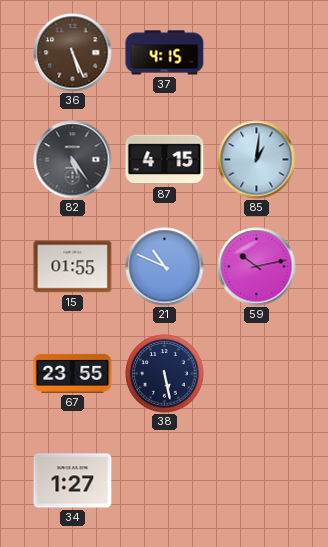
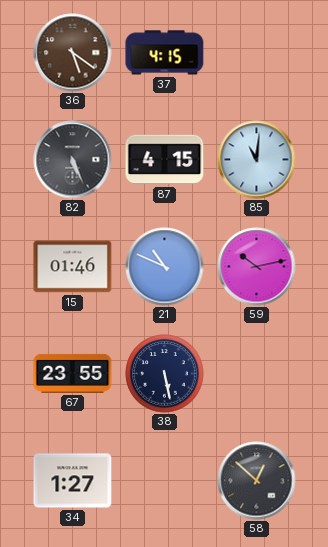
36: 5:26 -> 5:21 (73, 53)
82: 5:24 -> 5:26 (73, 160)
85: 1:01 -> 11:01 (257, 160)
15: 01:55 -> 01:46 (73, 267)
58: none -> 12:52 (257, 481)
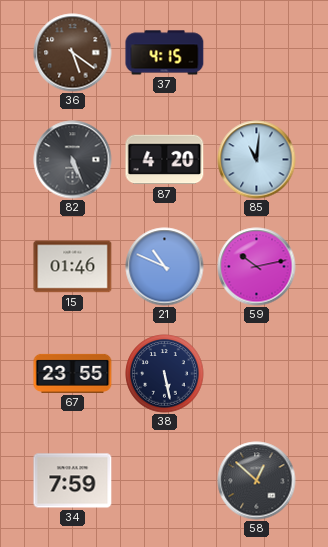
87: 4:15 -> 4:20 (165, 160)
34: 1:27 -> 7:59 (73, 481)
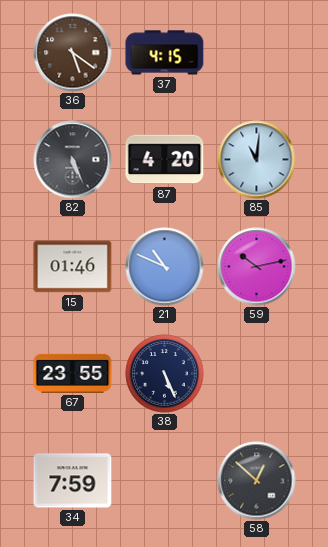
38: 5:28 -> 5:26 (165, 374)
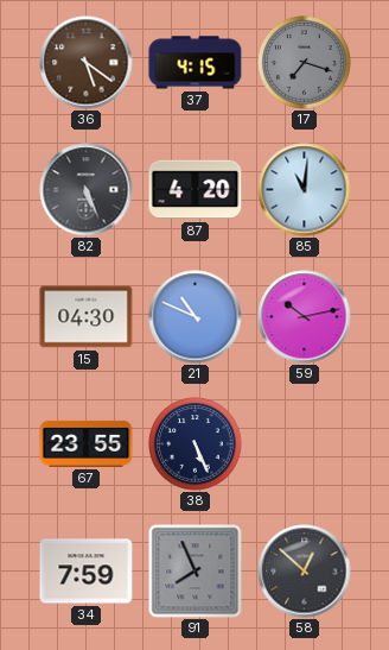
17: none -> 7:18 (305, 63)
15: 01:46 -> 04:30 (87, 317)
91: none -> 7:56 (196, 572)
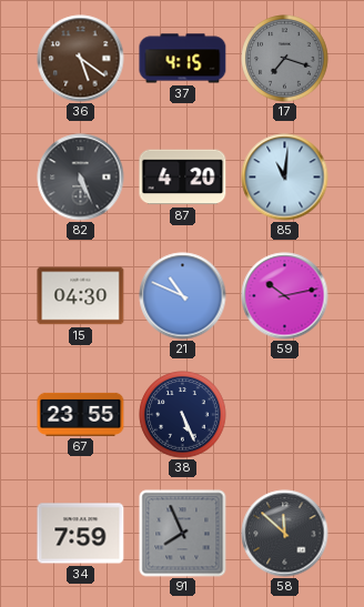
58: 12:52 -> 11:52 (285, 534)
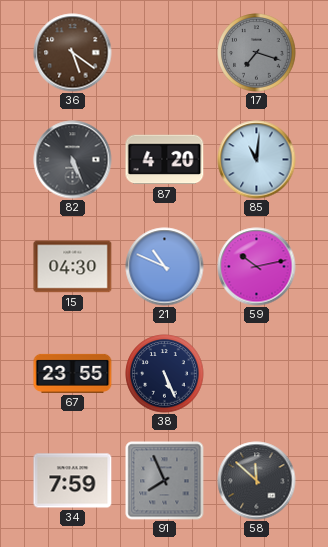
37: 4:15 -> none (183, 59)
